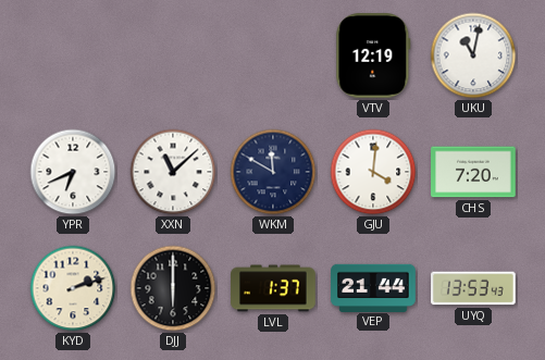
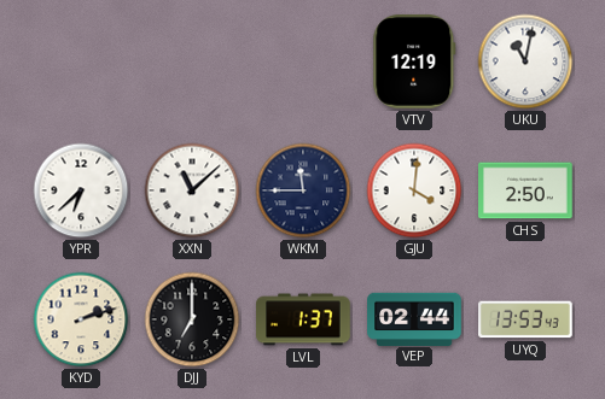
YPR: 6:41 -> 6:38 (81, 190)
WKM: 11:50 -> 11:45 (303, 190)
CHS: 7:20 -> 2:50 (525, 190)
DJJ: 6:00 -> 7:00 (192, 319)
VEP: 21:44 -> 02:44 (414, 318)
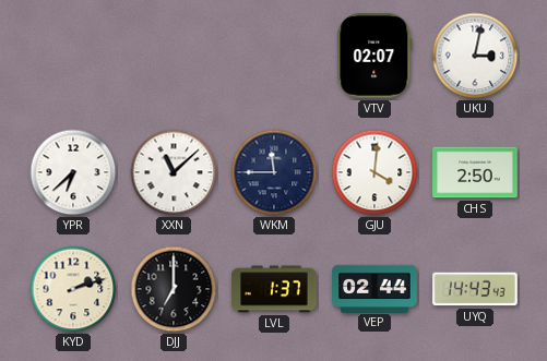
VTV: 12:19 -> 02:07 (374, 57)
UKU: 11:02 -> 3:02 (475, 56)
UYQ: 13:53 -> 14:43 (475, 289)
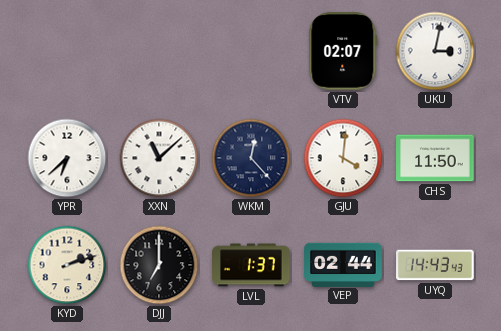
WKM: 11:45 -> 12:23 (251, 158)
CHS: 2:50 -> 11:50 (435, 158)
